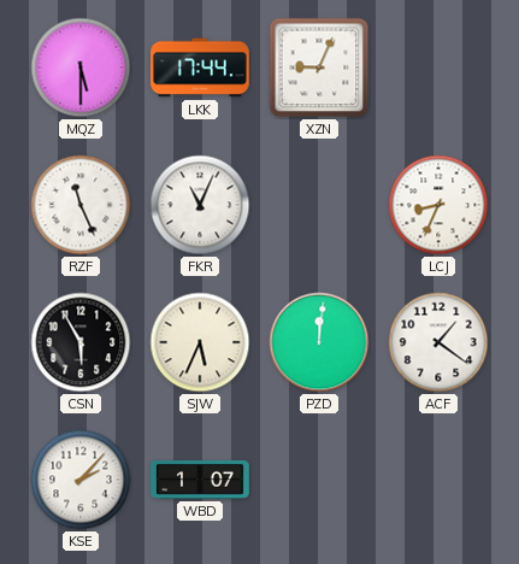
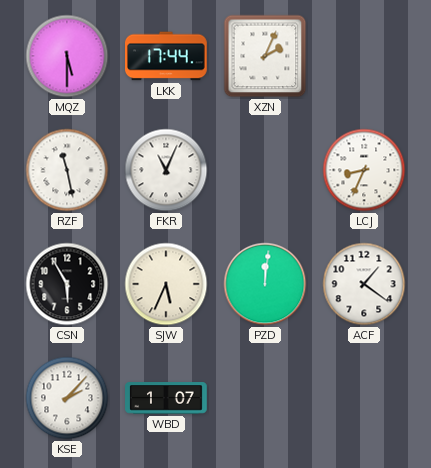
XZN: 9:04 -> 2:04 (265, 56)
RZF: 11:26 -> 11:28 (67, 170)
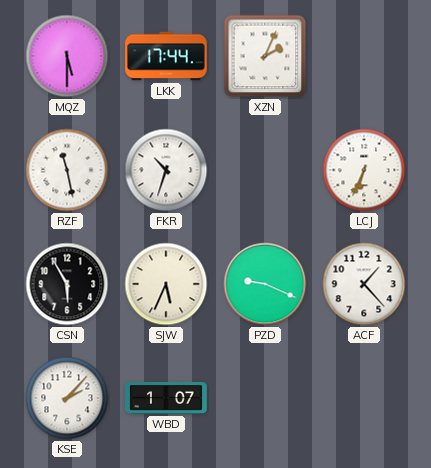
FKR: 11:04 -> 10:33 (166, 170)
LCJ: 8:34 -> 6:34 (364, 170)
PZD: 12:01 -> 9:19 (265, 284)
ACF: 1:21 -> 1:23 (364, 284)
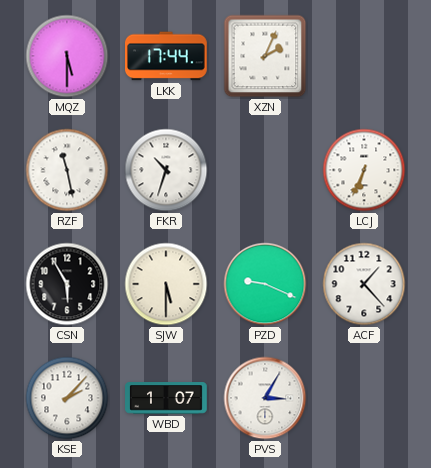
SJW: 5:34 -> 5:30 (166, 284)
PVS: none -> 3:05 (265, 398)
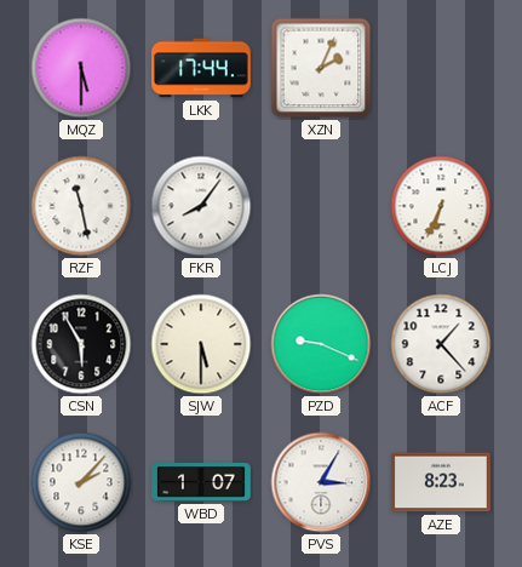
FKR: 10:33 -> 8:06 (201, 206)
AZE: none -> 8:23 (442, 482)
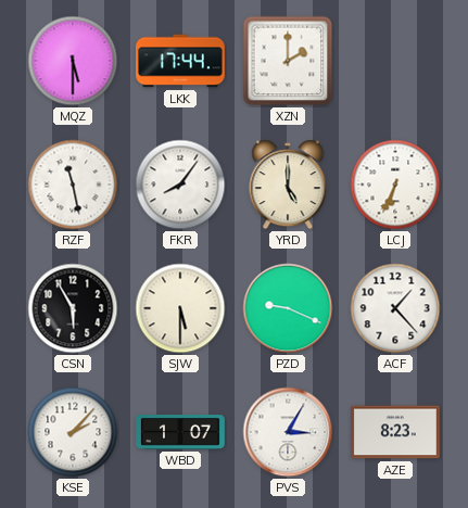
XZN: 2:04 -> 2:00 (288, 61)
YRD: none -> 5:00 (288, 185)
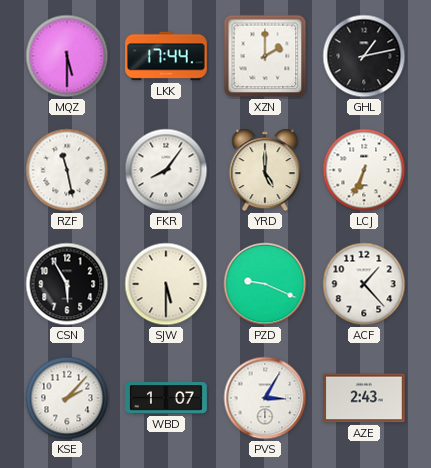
GHL: none -> 1:13 (364, 56)
AZE: 8:23 -> 2:43 (365, 398)
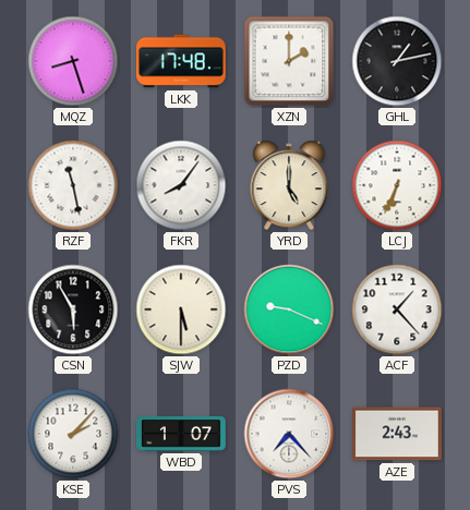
MQZ: 5:30 -> 8:27 (73, 61)
LKK: 17:44 -> 17:48 (182, 61)
PVS: 3:05 -> 7:23 (289, 434)
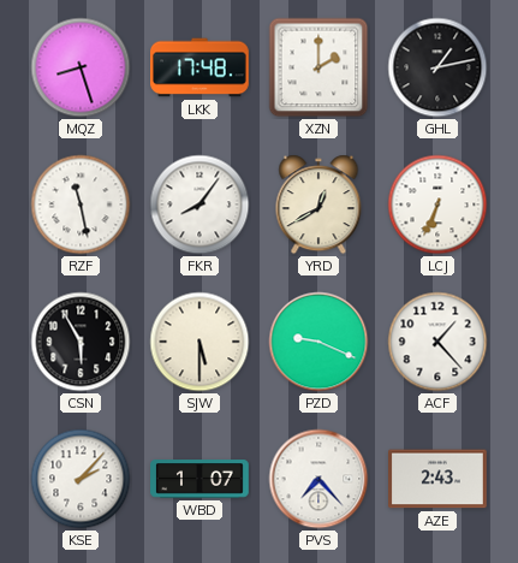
YRD: 5:00 -> 12:40 (318, 205)
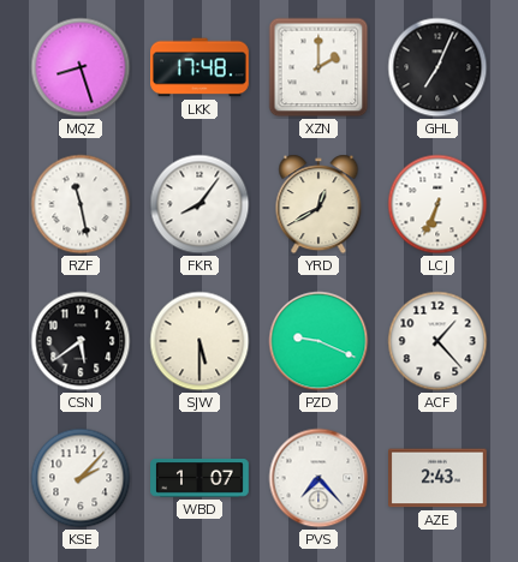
GHL: 1:13 -> 7:04 (437, 67)
CSN: 5:55 -> 5:39 (81, 341)
